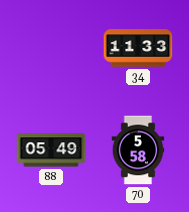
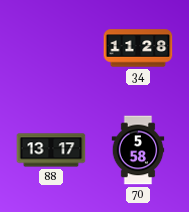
34: 11:33 -> 11:28 (138, 48)
88: 05:49 -> 13:17 (51, 150)
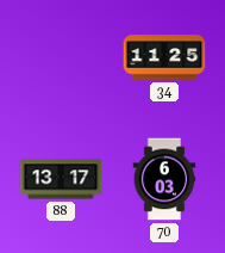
34: 11:28 -> 11:25 (164, 57)
70: 5:58 -> 6:03 (164, 179)
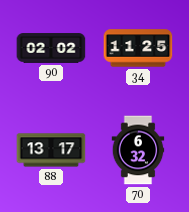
90: none -> 02:02 (51, 48)
70: 6:03 -> 6:32 (138, 150)
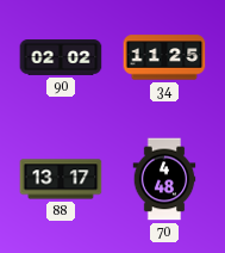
70: 6:32 -> 4:48 (164, 179)
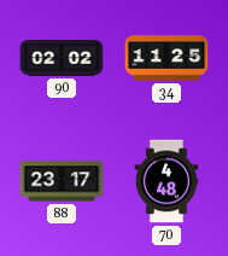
88: 13:17 -> 23:17 (62, 181)
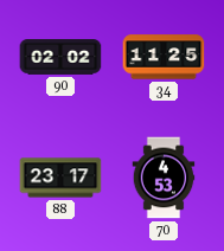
70: 4:48 -> 4:53 (164, 178)
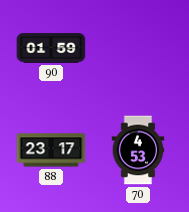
90: 02:02 -> 01:59 (51, 48)
34: 11:25 -> none (164, 57)
